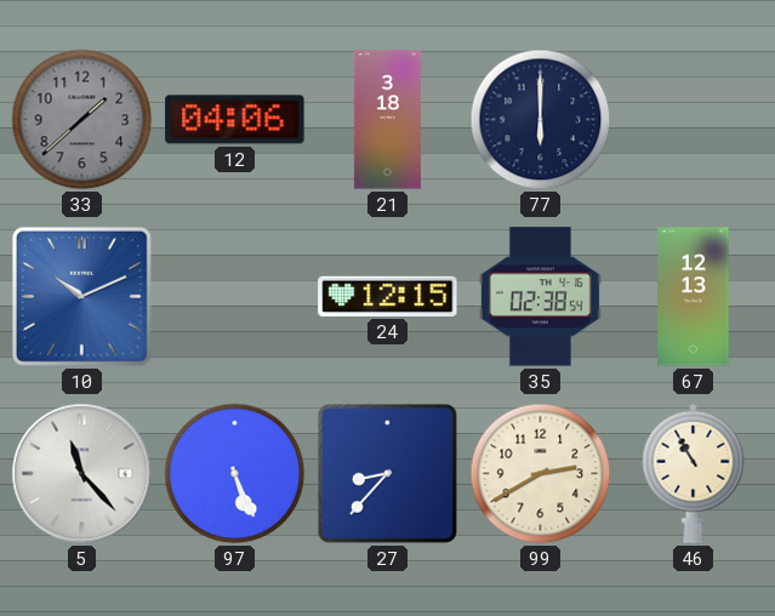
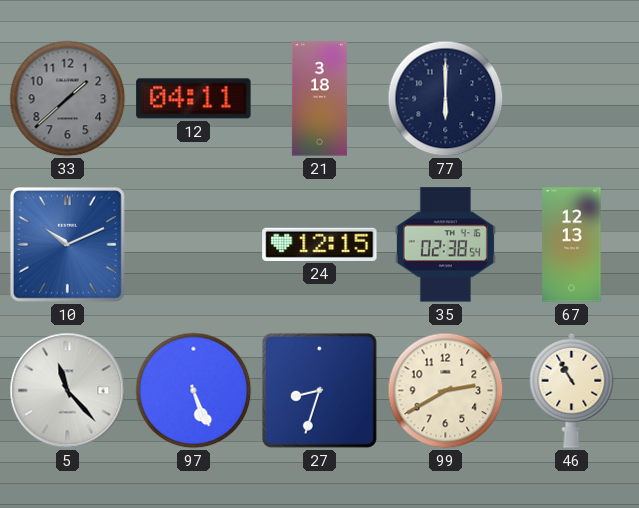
12: 04:06 -> 04:11 (194, 99)
27: 8:37 -> 8:33 (319, 390)
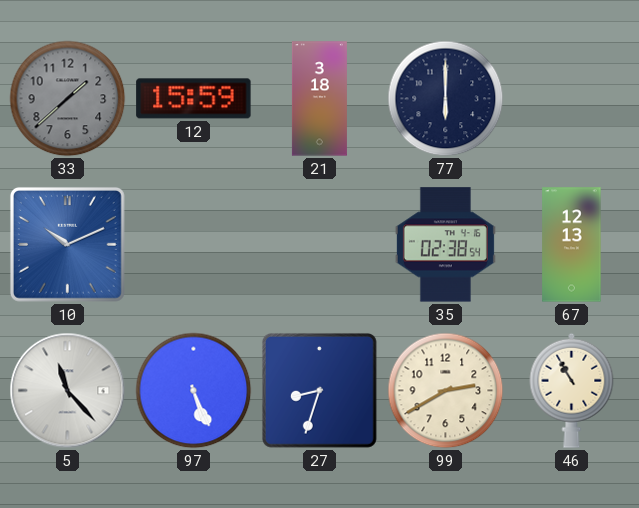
12: 04:11 -> 15:59 (194, 99)
24: 12:15 -> none (320, 244)
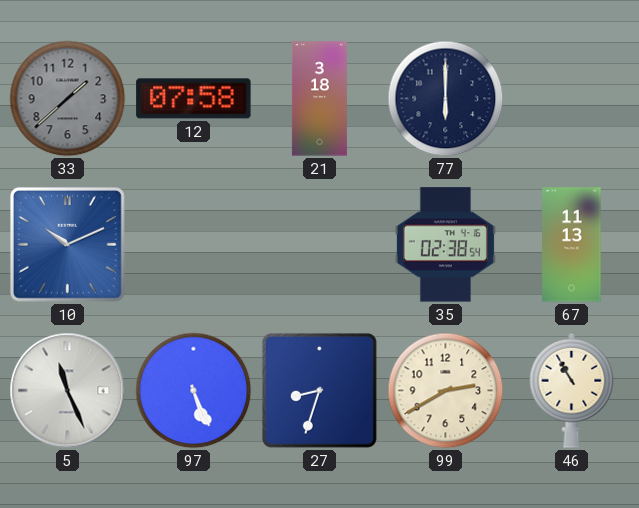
12: 15:59 -> 07:58 (194, 99)
67: 12:13 -> 11:13 (572, 245)
5: 11:23 -> 11:26 (68, 391)
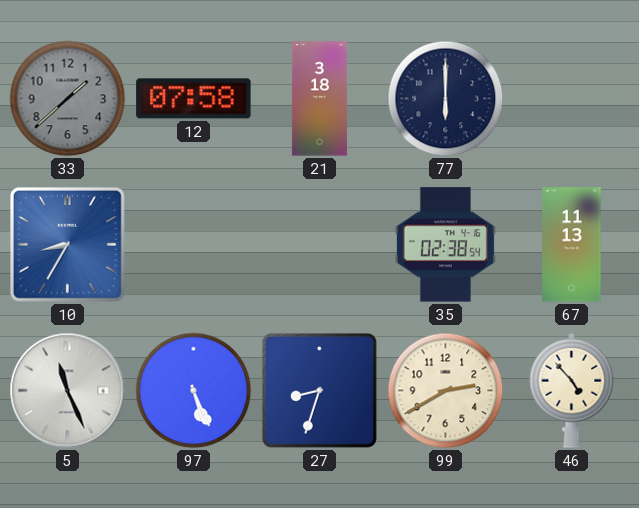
10: 10:11 -> 8:35 (67, 244)
46: 10:55 -> 4:53 (572, 390)
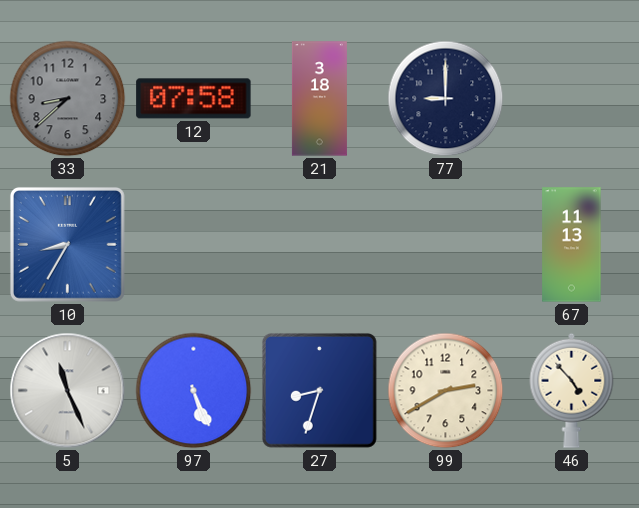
33: 1:38 -> 8:38 (68, 99)
77: 6:00 -> 9:00 (446, 99)
35: 02:38 -> none (445, 245)
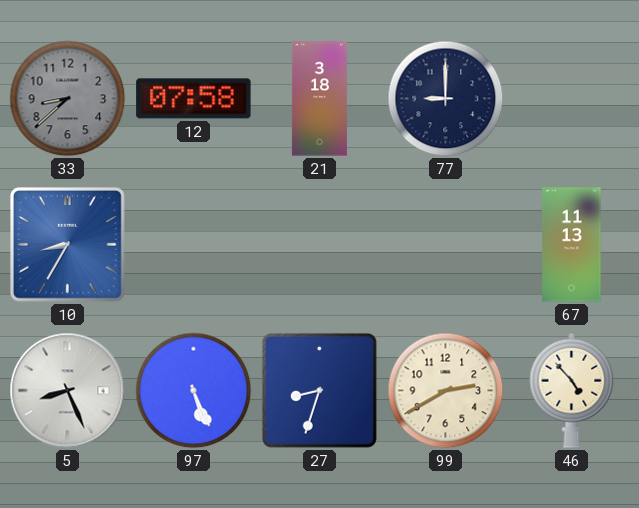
5: 11:26 -> 8:26 (68, 391)
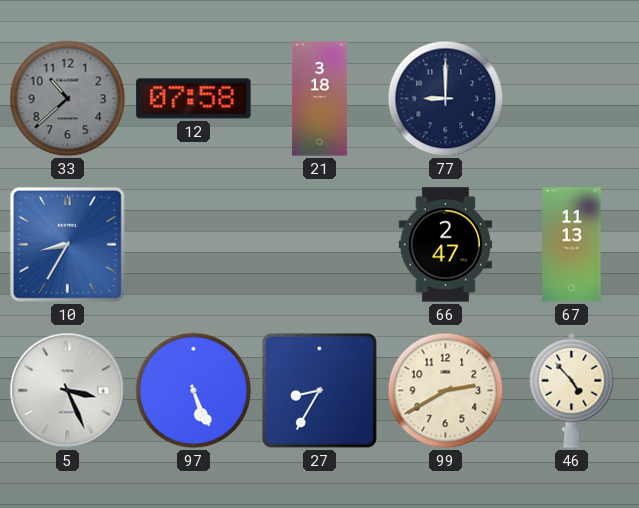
33: 8:38 -> 10:38 (68, 99)
66: none -> 2:47 (446, 245)
5: 8:26 -> 3:26 (68, 391)
27: 8:33 -> 8:35 (319, 390)
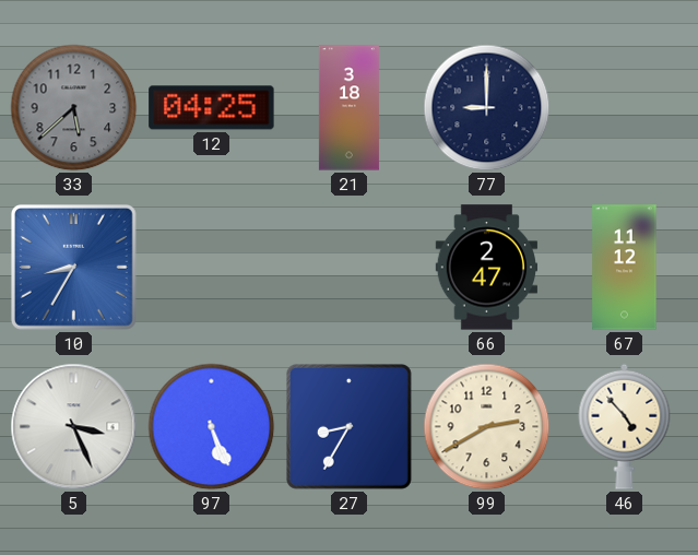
33: 10:38 -> 5:38 (74, 108)
12: 07:58 -> 04:25 (212, 108)
67: 11:13 -> 11:12 (625, 268)
